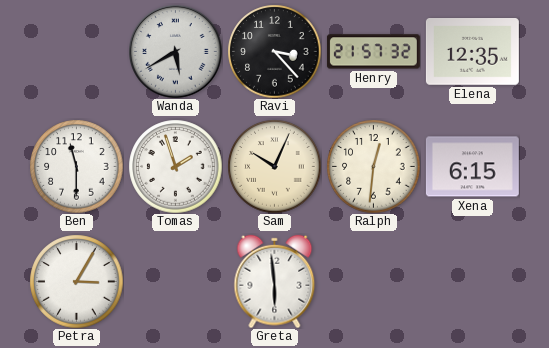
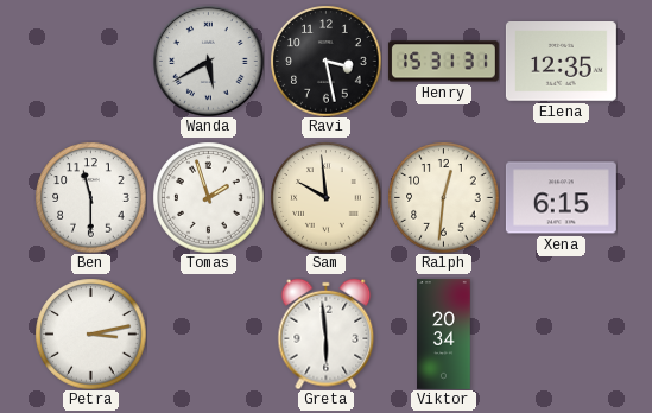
Ravi: 3:23 -> 3:28 (325, 61)
Henry: 21:57 -> 15:31 (443, 62)
Sam: 10:04 -> 9:59 (325, 197)
Petra: 3:05 -> 3:13 (90, 333)
Viktor: none -> 20:34 (444, 333)
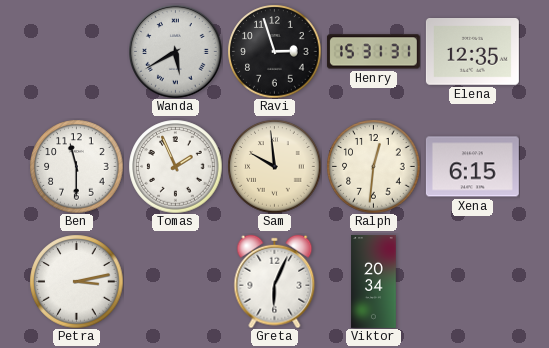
Ravi: 3:28 -> 2:57 (274, 51)
Tomas: 1:57 -> 1:56 (175, 166)
Greta: 5:59 -> 6:04 (275, 281)
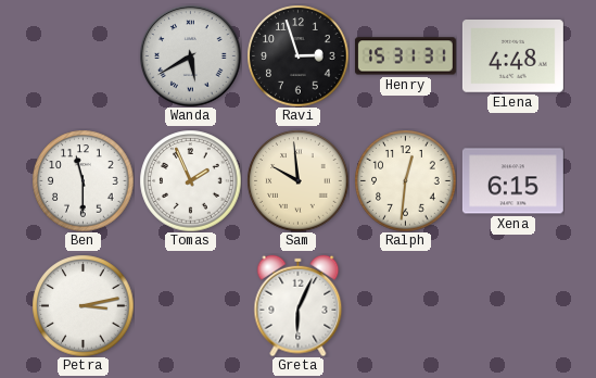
Elena: 12:35 -> 4:48 (512, 56)
Viktor: 20:34 -> none (374, 281)
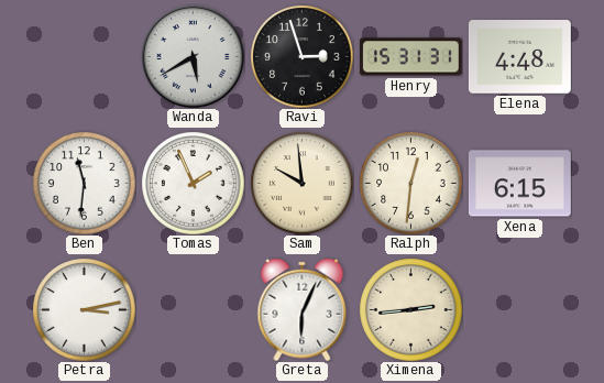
Ben: 11:30 -> 11:31 (84, 183)
Ximena: none -> 2:44 (410, 309)
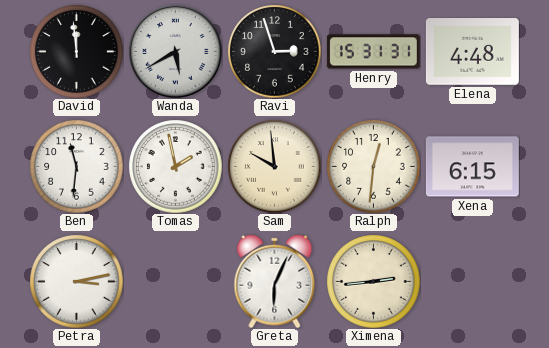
David: none -> 11:59 (76, 51)
Tomas: 1:56 -> 1:58 (175, 166)
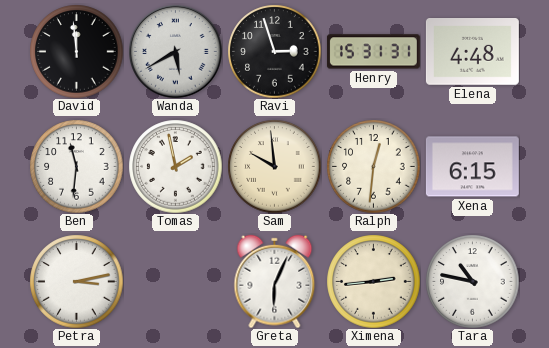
Tara: none -> 10:47 (472, 281)
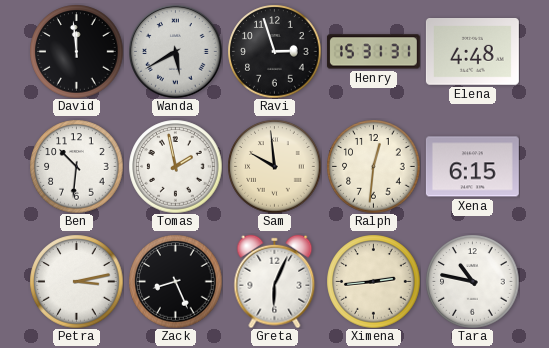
Ben: 11:31 -> 10:31 (76, 166)
Zack: none -> 8:26 (175, 281)
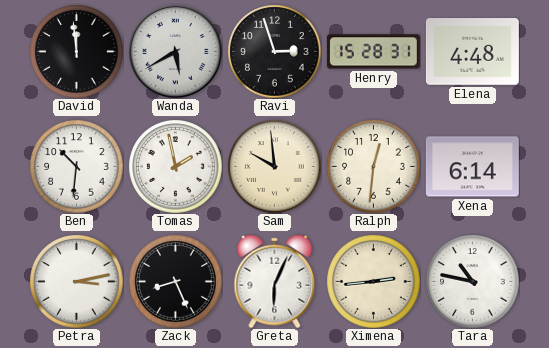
Henry: 15:31 -> 15:28 (373, 52)
Xena: 6:15 -> 6:14 (472, 167)
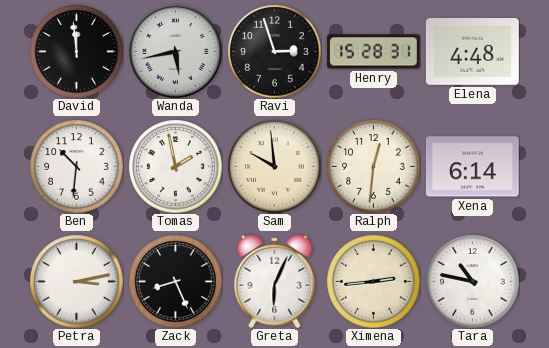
Wanda: 5:40 -> 5:43 (175, 51)
